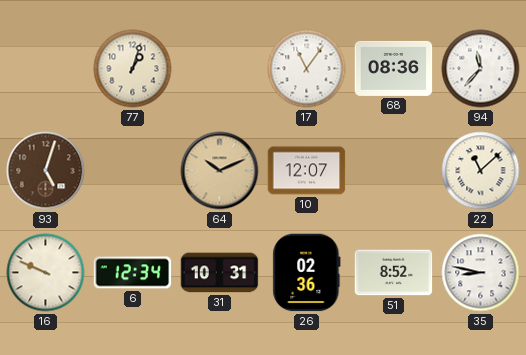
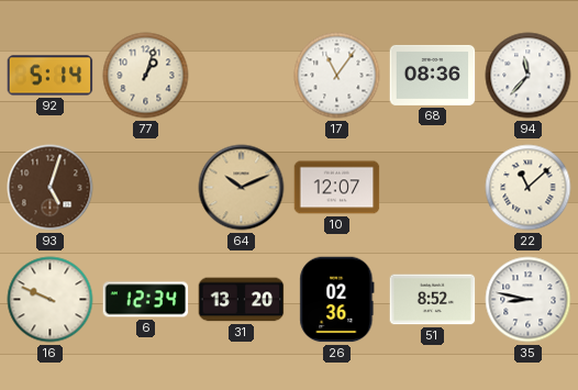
92: none -> 5:14 (51, 76)
31: 10:31 -> 13:20 (242, 300)
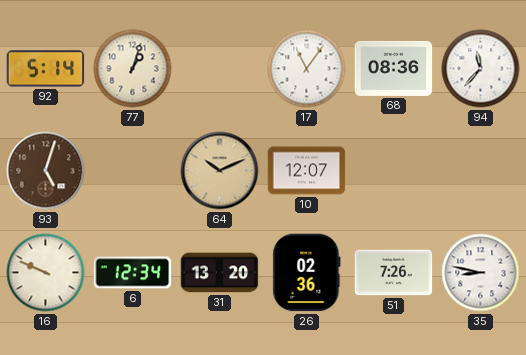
22: 11:08 -> none (529, 188)
51: 8:52 -> 7:26 (394, 273)
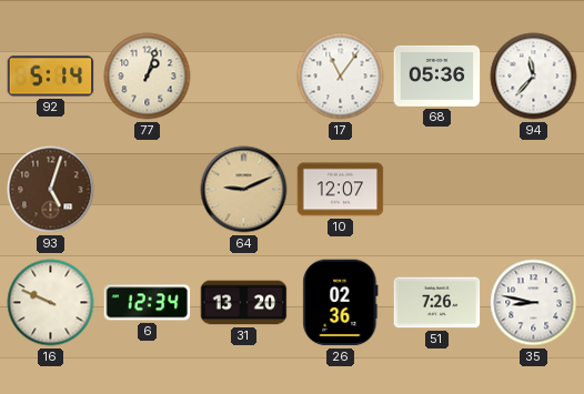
68: 08:36 -> 05:36 (437, 75)
64: 10:11 -> 9:11 (244, 190)
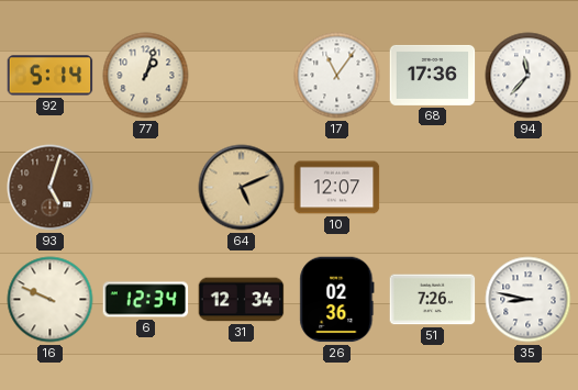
68: 05:36 -> 17:36 (433, 75)
64: 9:11 -> 5:11 (242, 188)
31: 13:20 -> 12:34 (242, 300)
